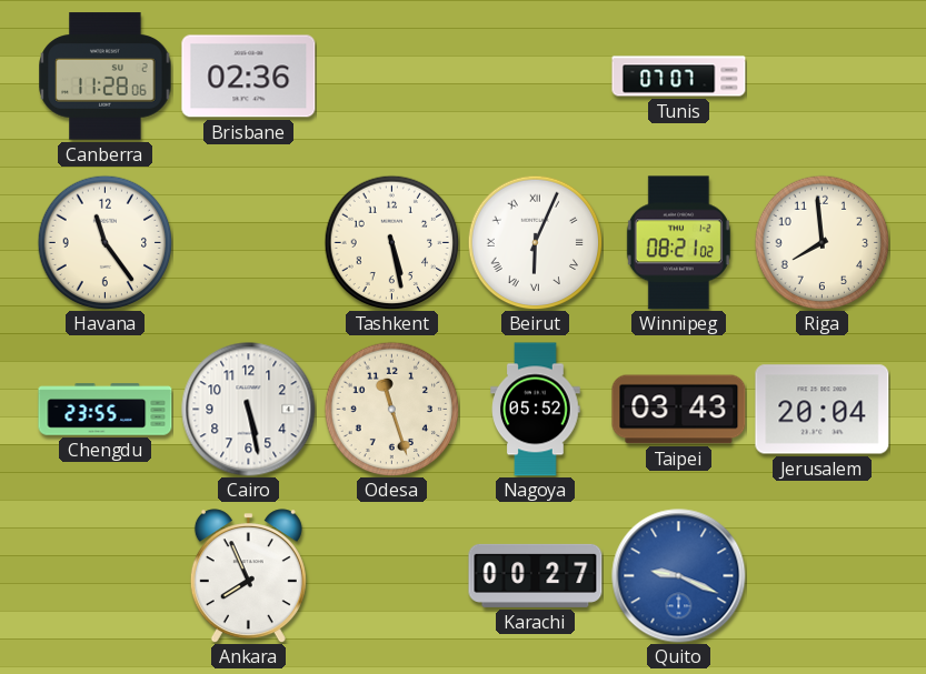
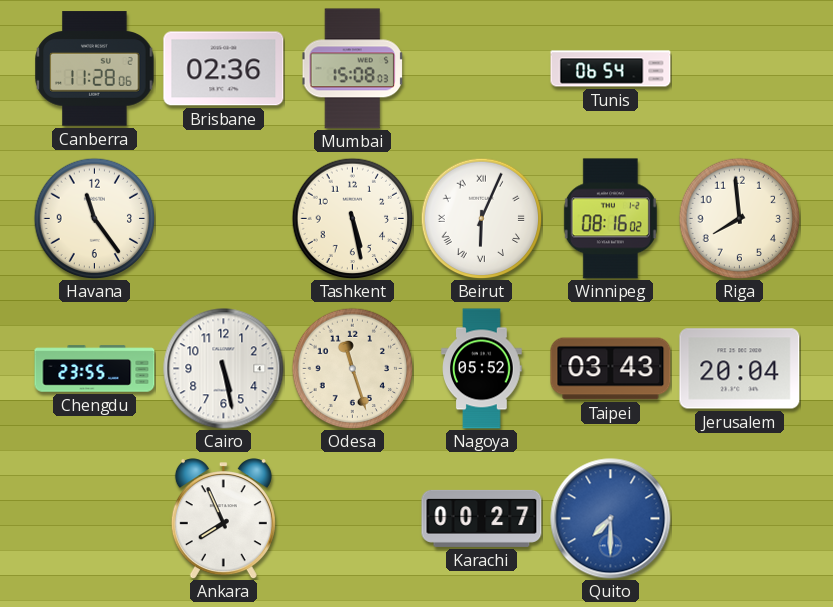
Mumbai: none -> 15:08 (352, 69)
Tunis: 07:07 -> 06:54 (611, 69)
Winnipeg: 08:21 -> 08:16 (610, 219)
Quito: 9:19 -> 7:30 (611, 519)
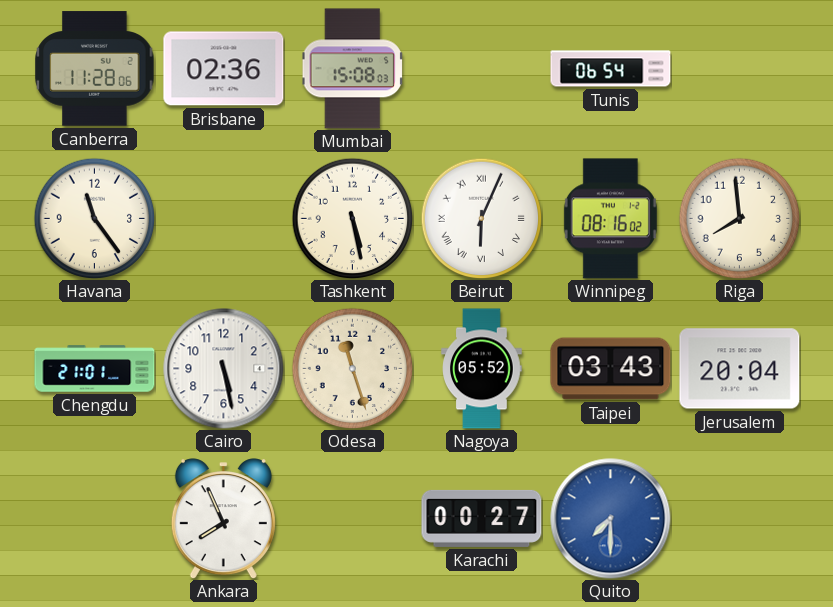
Chengdu: 23:55 -> 21:01 (95, 369)
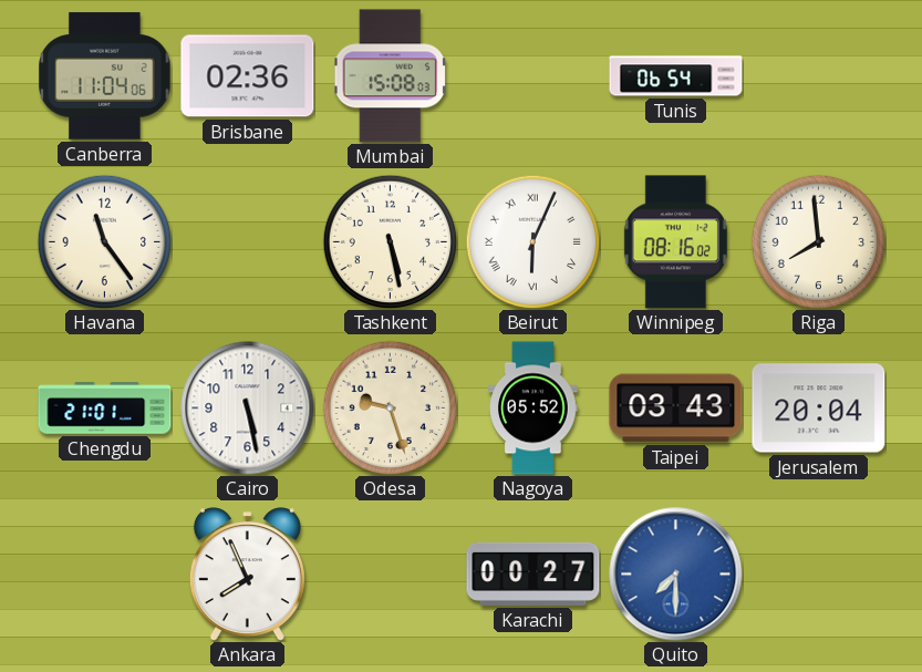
Canberra: 11:28 -> 11:04 (105, 76)
Odesa: 11:27 -> 9:27 (390, 407)
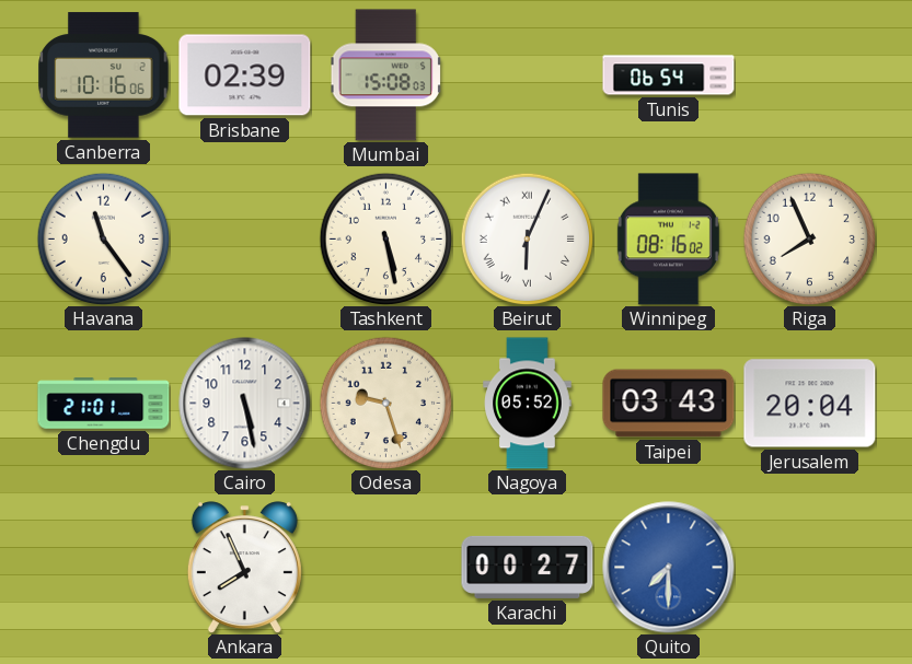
Canberra: 11:04 -> 10:16 (104, 75)
Brisbane: 02:36 -> 02:39 (245, 75)
Riga: 7:59 -> 7:56 (809, 238)
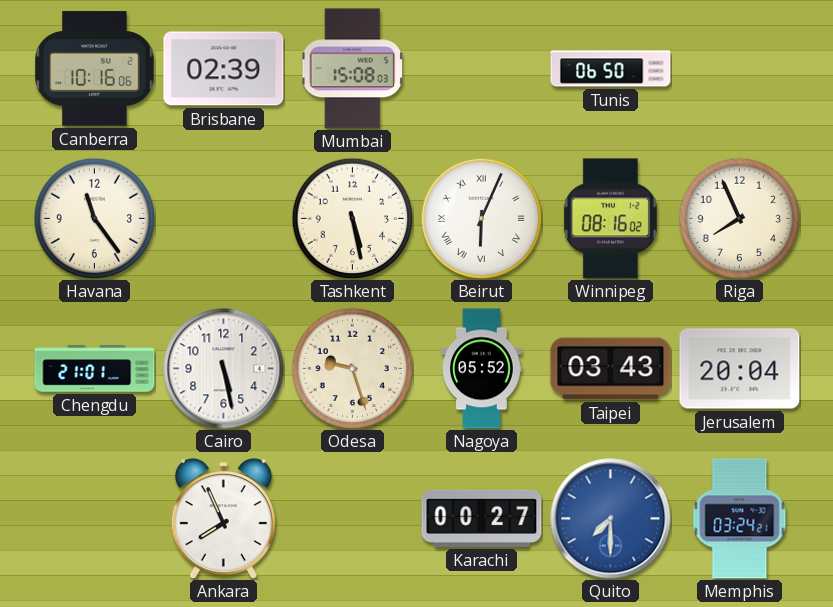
Tunis: 06:54 -> 06:50 (611, 69)
Memphis: none -> 03:24 (740, 519)
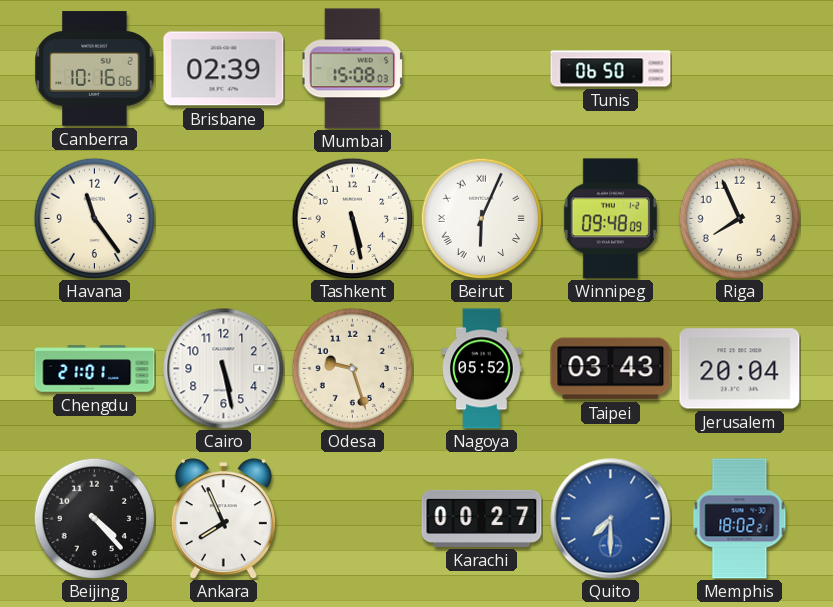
Winnipeg: 08:16 -> 09:48 (610, 219)
Beijing: none -> 4:23 (94, 518)
Memphis: 03:24 -> 18:02 (740, 519)
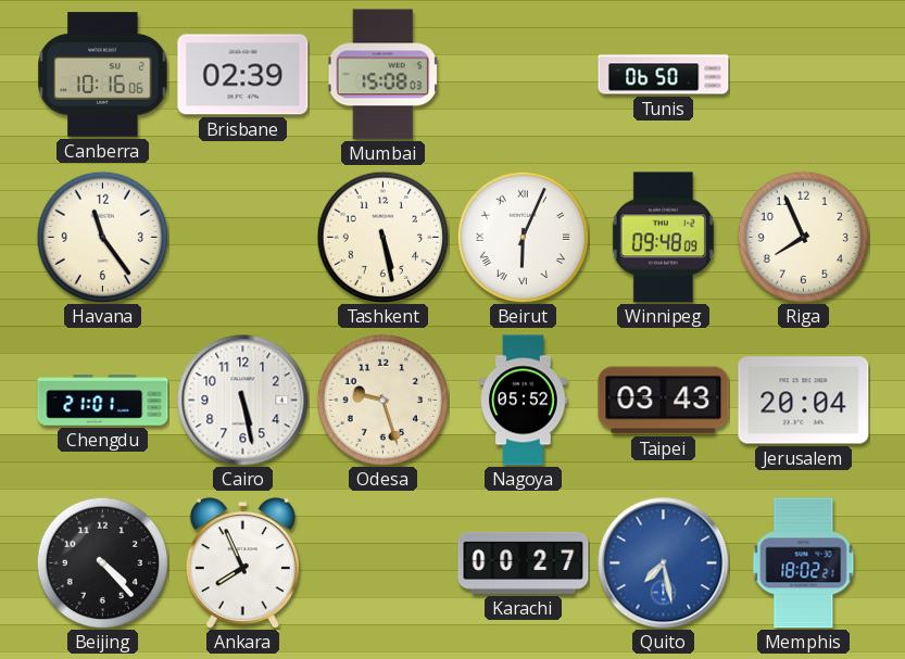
Quito: 7:30 -> 7:28 (664, 563)
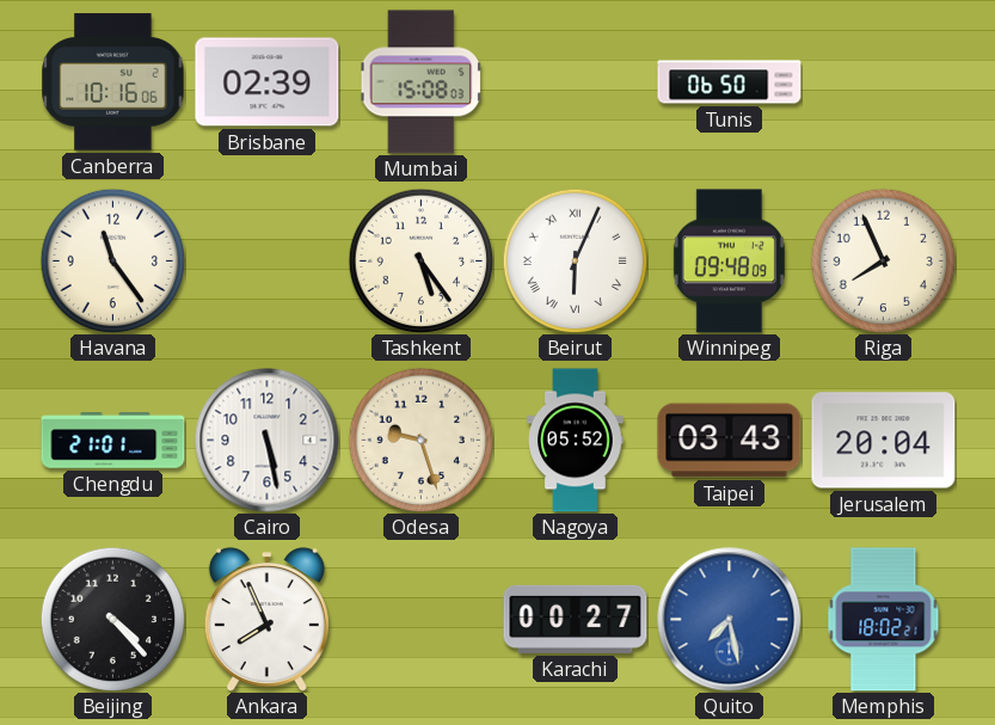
Tashkent: 5:28 -> 5:24 (420, 260)
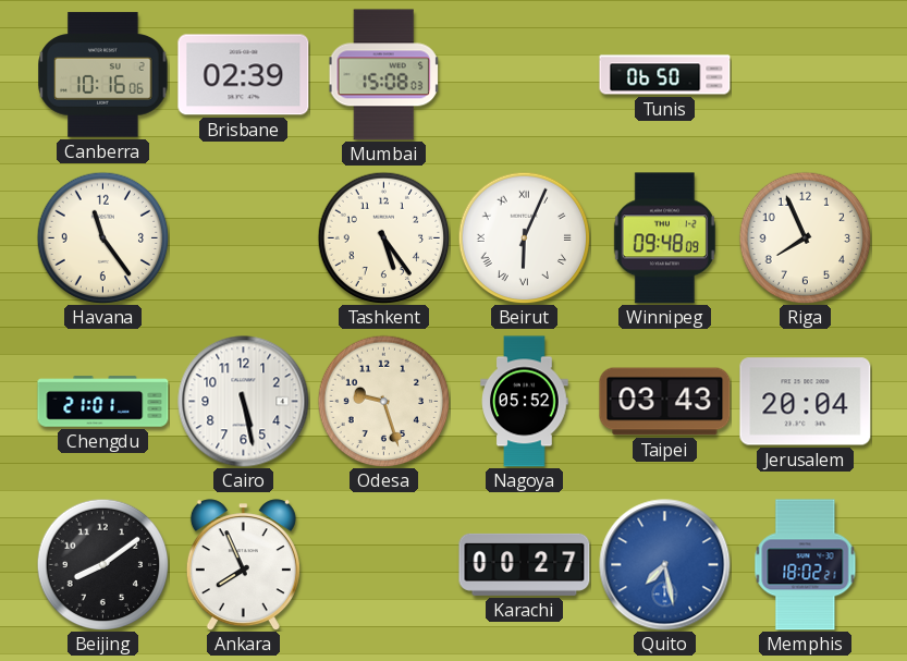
Beijing: 4:23 -> 8:09 (102, 564)
